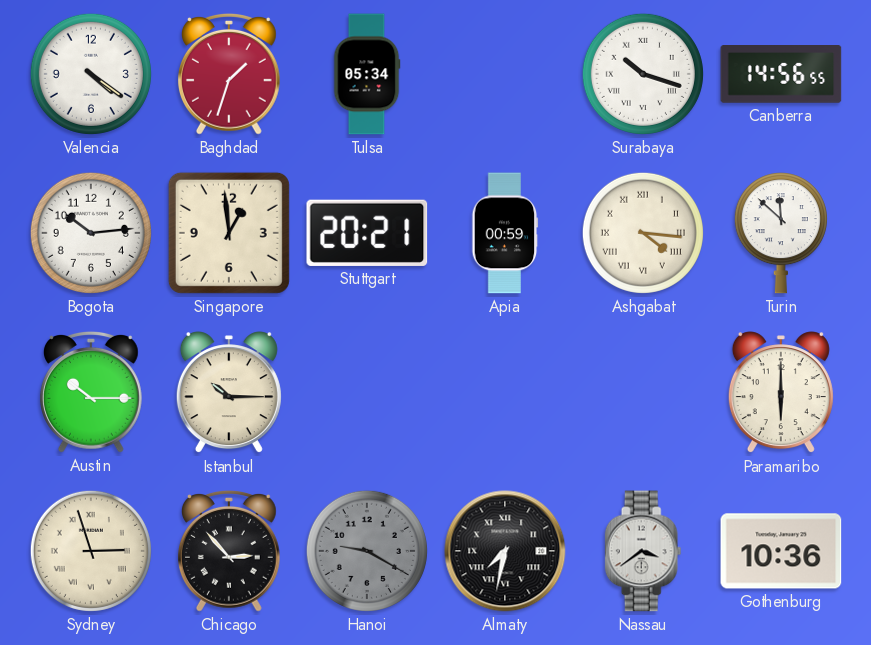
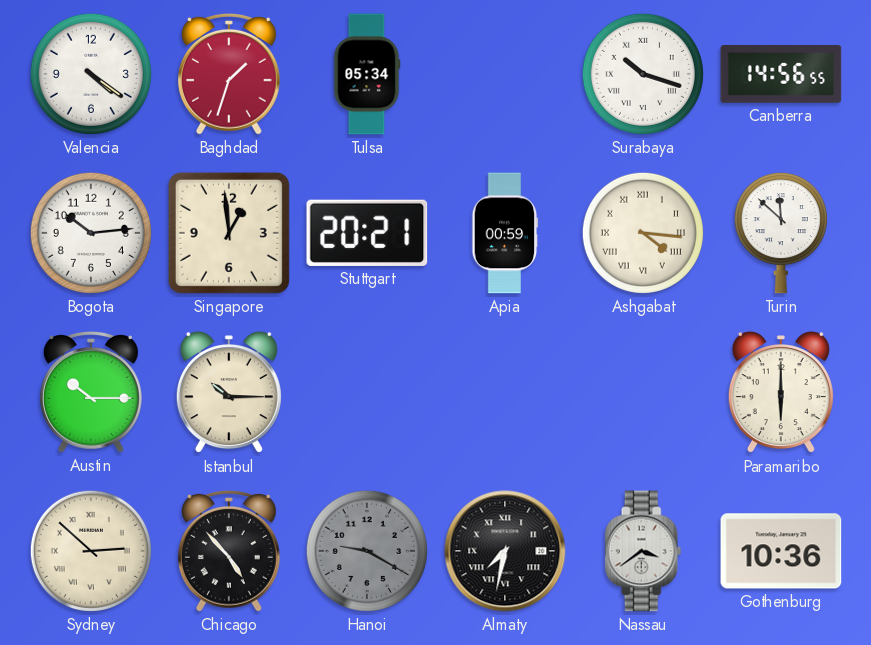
Sydney: 2:57 -> 2:52 (91, 551)
Chicago: 2:53 -> 4:53 (229, 552)
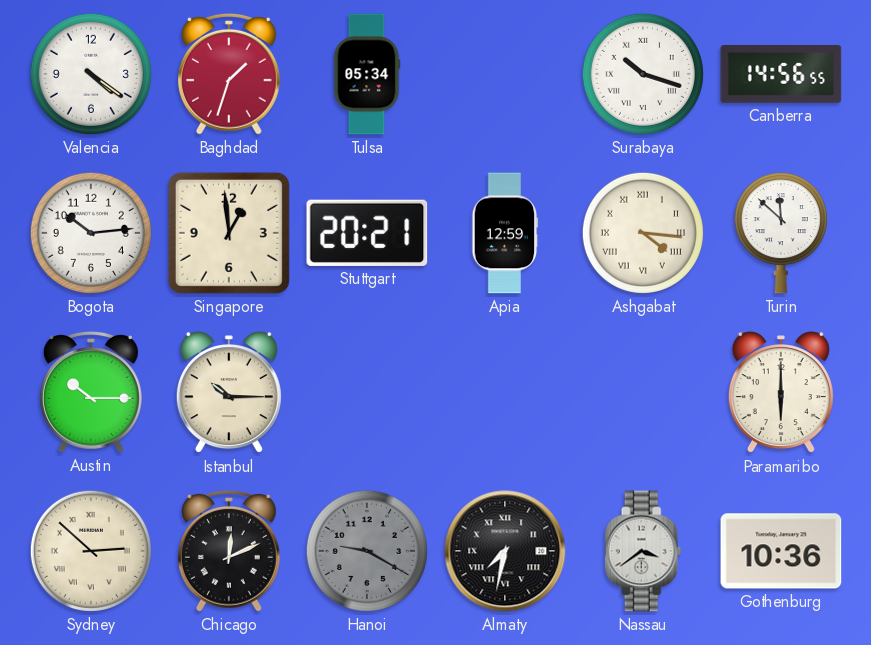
Apia: 00:59 -> 12:59 (505, 233)
Chicago: 4:53 -> 12:11 (229, 552)
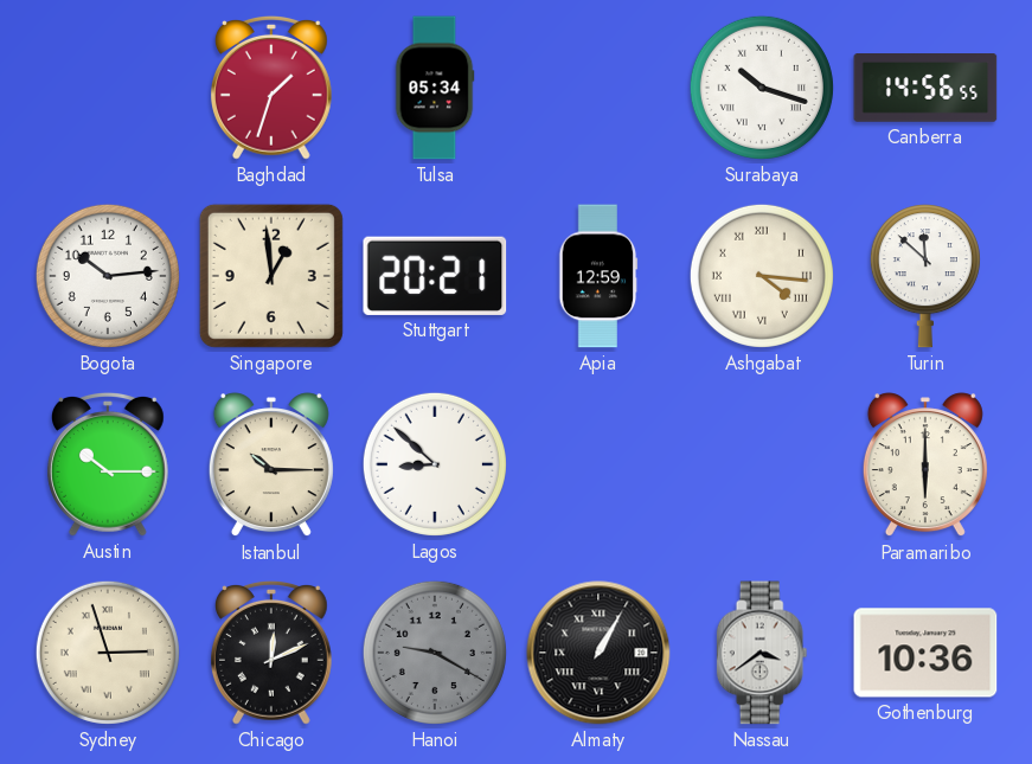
Valencia: 4:21 -> none (91, 74)
Lagos: none -> 8:52 (435, 464)
Sydney: 2:52 -> 2:57 (108, 653)
Almaty: 7:32 -> 1:05 (598, 653)
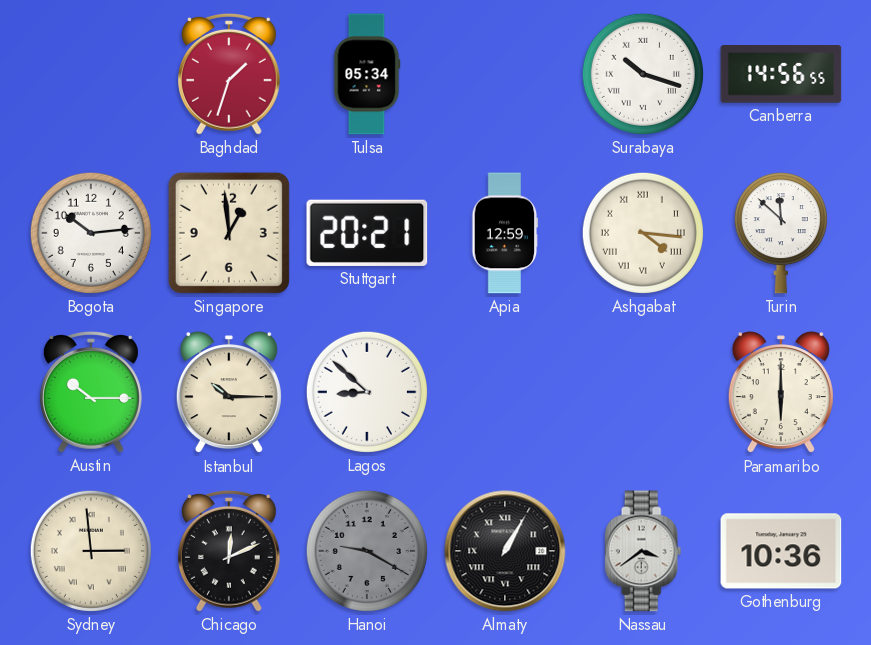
Sydney: 2:57 -> 2:59 (91, 551)
